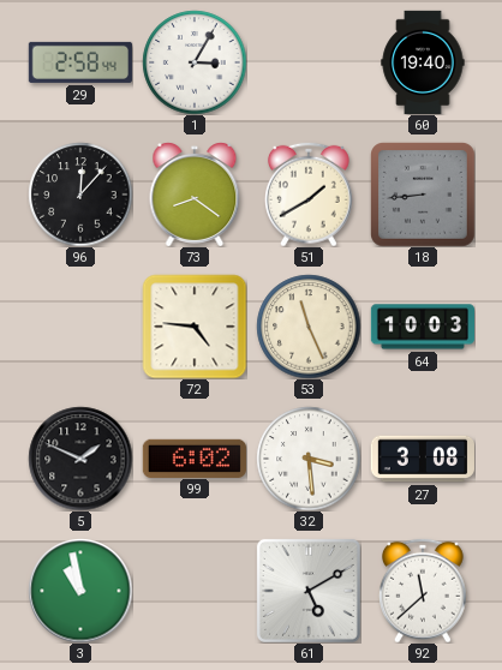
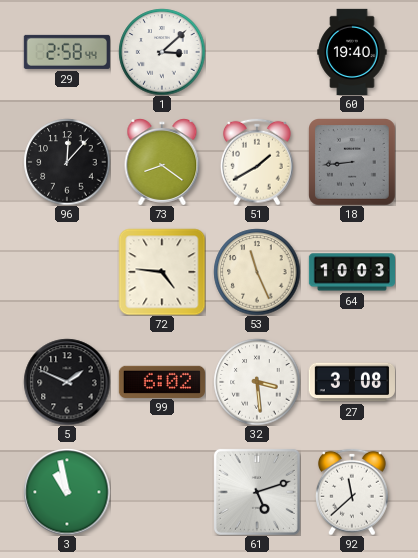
1: 3:05 -> 3:08 (162, 52)
61: 5:10 -> 5:12 (257, 492)
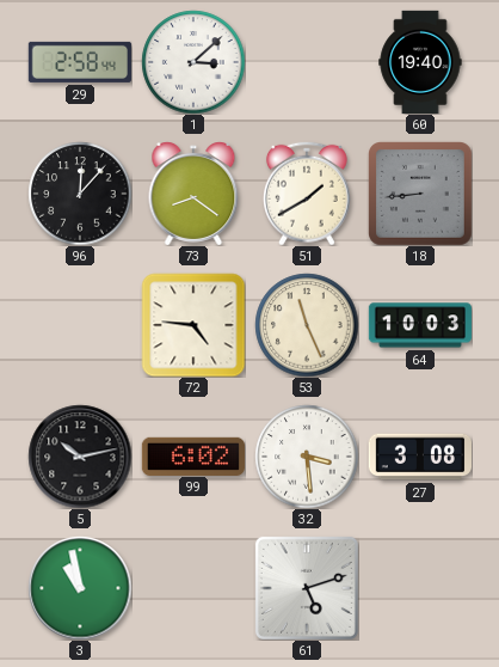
5: 1:49 -> 10:13 (80, 457)
92: 11:38 -> none (352, 492)
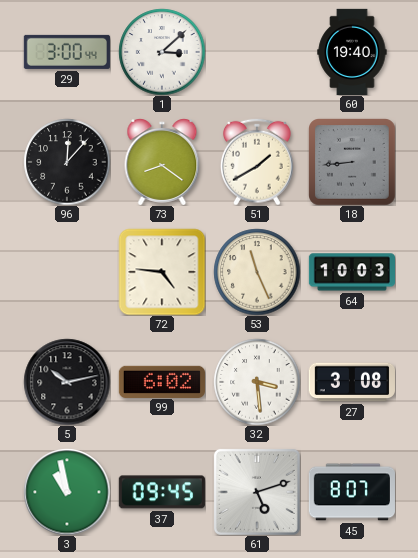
29: 2:58 -> 3:00 (67, 52)
37: none -> 09:45 (162, 492)
45: none -> 8:07 (351, 492)
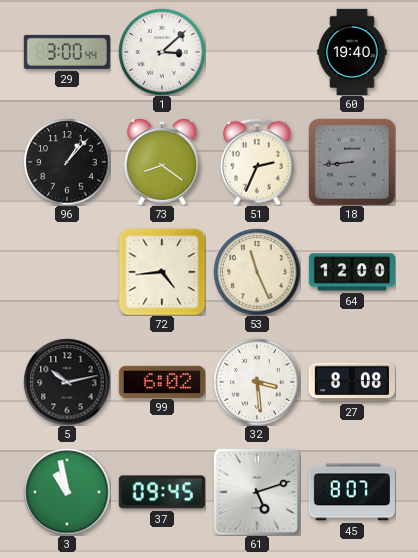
96: 12:07 -> 1:07 (67, 162)
51: 1:40 -> 2:34 (257, 162)
72: 4:46 -> 4:44 (162, 272)
64: 10:03 -> 12:00 (351, 272)
27: 3:08 -> 8:08 (352, 382)
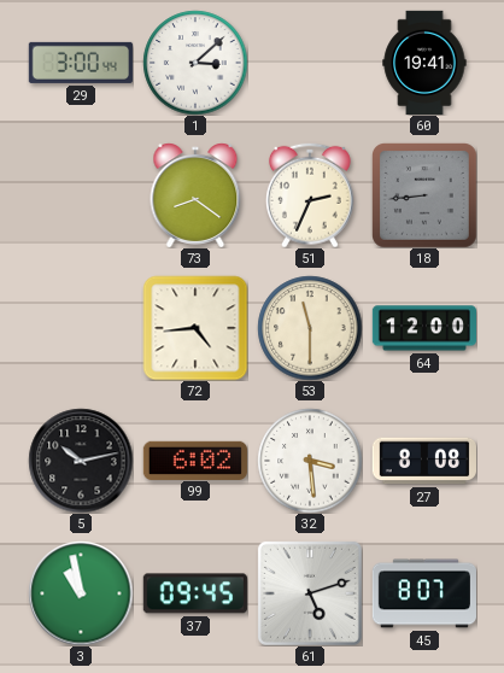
60: 19:40 -> 19:41 (424, 62)
96: 1:07 -> none (67, 162)
53: 11:26 -> 11:30 (310, 328)
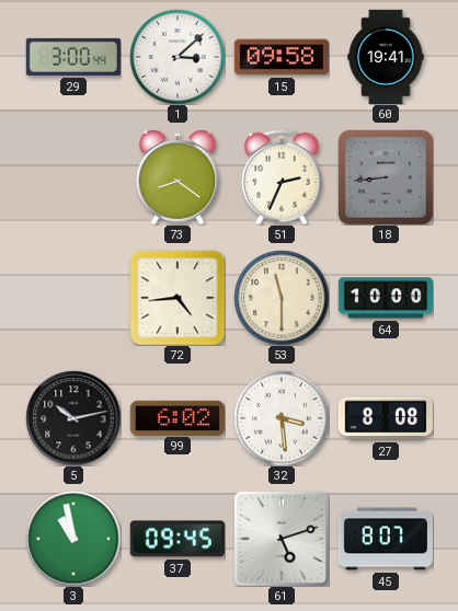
15: none -> 09:58 (282, 57)
64: 12:00 -> 10:00 (385, 298)
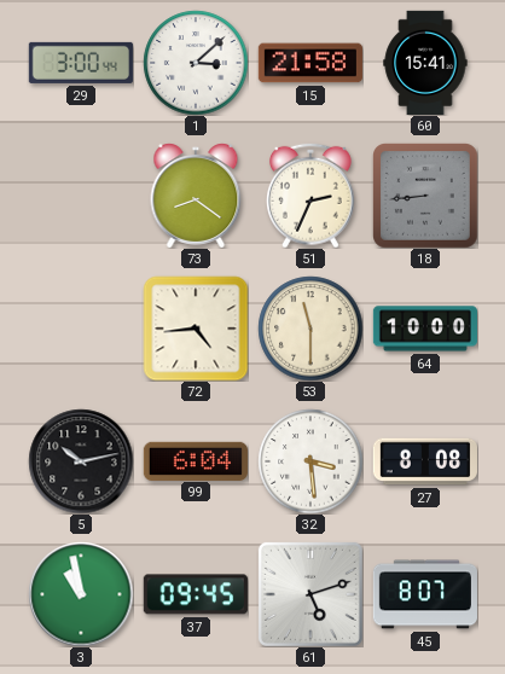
15: 09:58 -> 21:58 (310, 63)
60: 19:41 -> 15:41 (425, 62)
99: 6:02 -> 6:04 (196, 460)
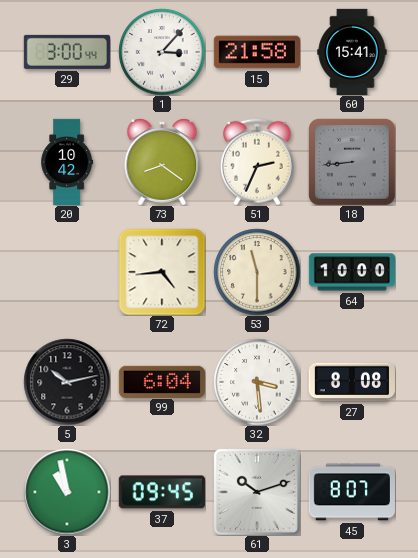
1: 3:08 -> 3:07 (162, 52)
20: none -> 10:42 (67, 161)
61: 5:12 -> 10:12 (257, 492)
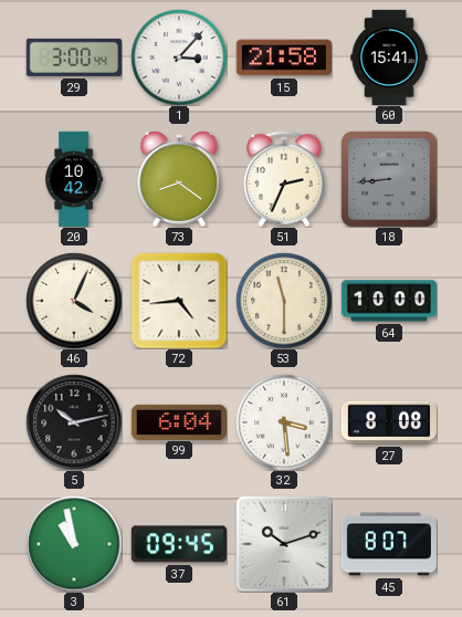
46: none -> 4:04 (74, 301)
